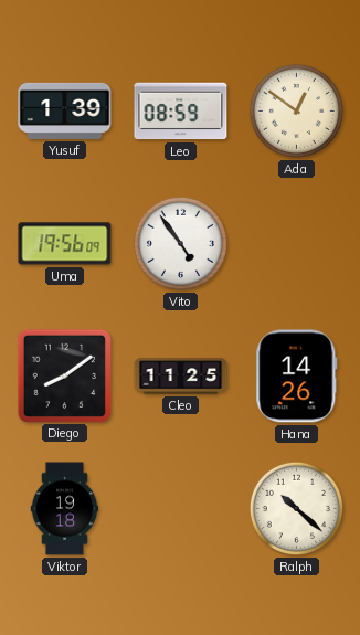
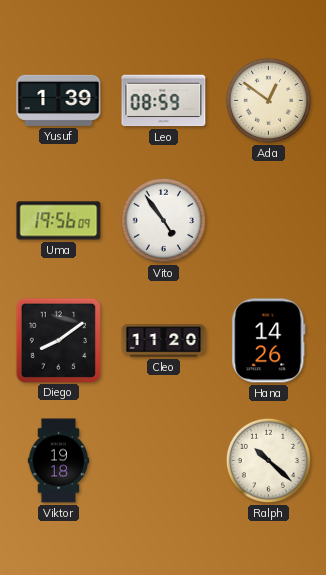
Cleo: 11:25 -> 11:20 (164, 341)
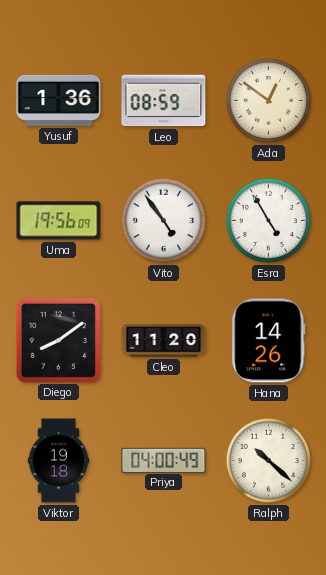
Yusuf: 1:39 -> 1:36 (59, 100)
Esra: none -> 4:55 (268, 220)
Priya: none -> 04:00 (164, 460)
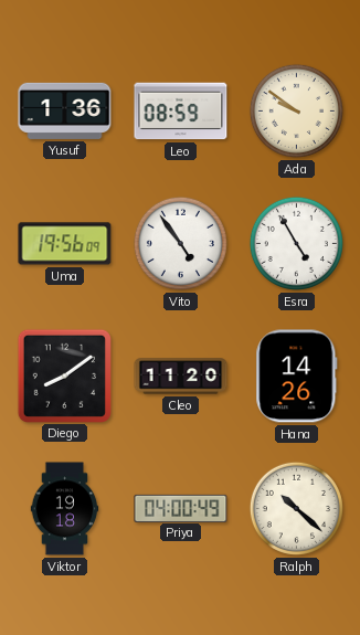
Ada: 12:51 -> 9:51 (296, 110)
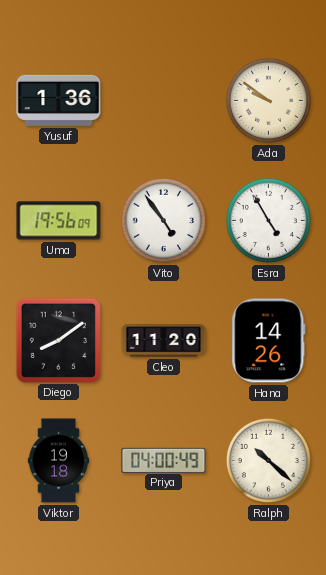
Leo: 08:59 -> none (181, 112)
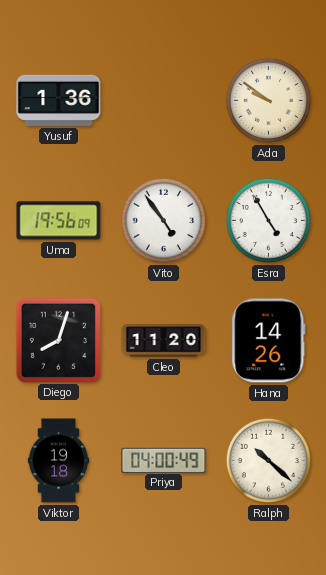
Diego: 8:09 -> 8:03 (58, 340)
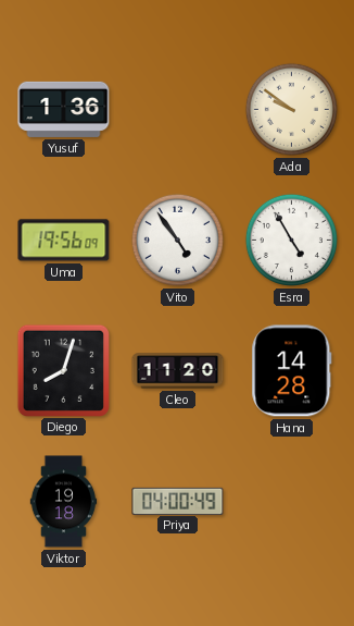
Hana: 14:26 -> 14:28 (292, 371)
Ralph: 10:22 -> none (268, 460)
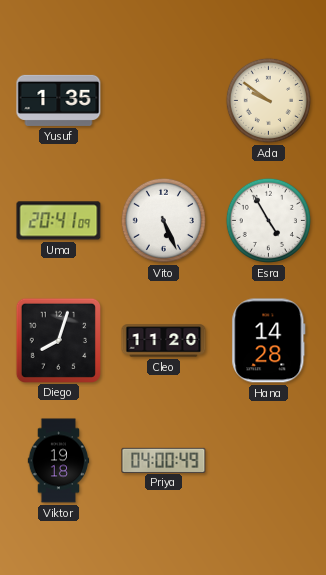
Yusuf: 1:36 -> 1:35 (59, 100)
Uma: 19:56 -> 20:41 (59, 221)
Vito: 4:54 -> 5:26 (163, 220)
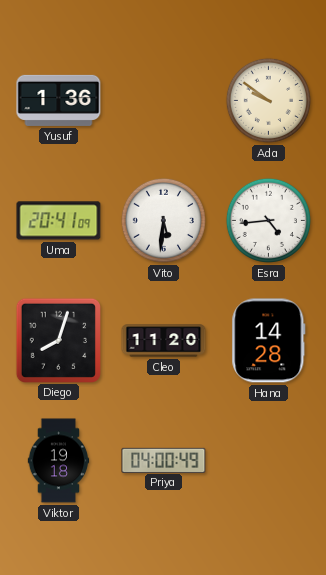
Yusuf: 1:35 -> 1:36 (59, 100)
Vito: 5:26 -> 5:31 (163, 220)
Esra: 4:55 -> 4:44 (268, 220)
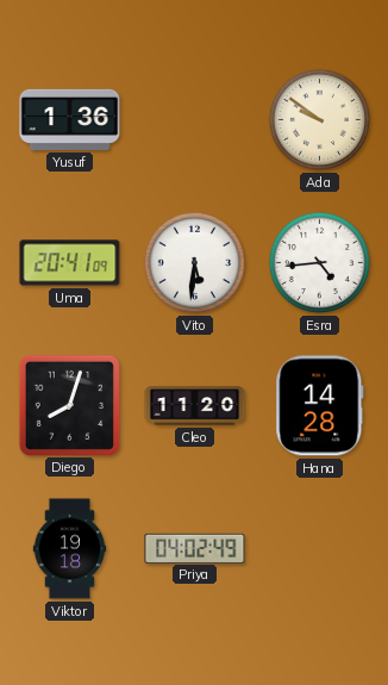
Priya: 04:00 -> 04:02 (195, 548)
